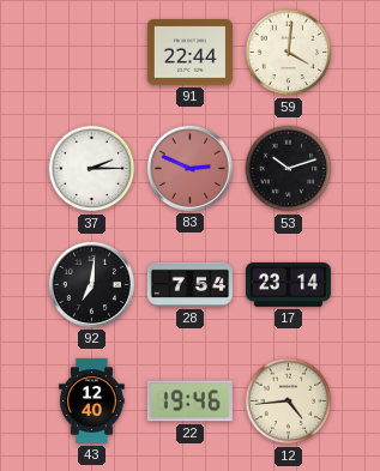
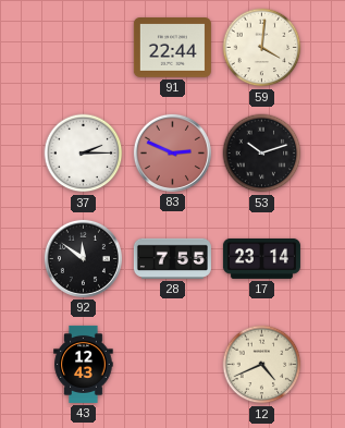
92: 7:01 -> 11:51 (83, 258)
28: 7:54 -> 7:55 (172, 258)
43: 12:40 -> 12:43 (84, 364)
22: 19:46 -> none (189, 401)
12: 4:44 -> 4:41 (262, 365)
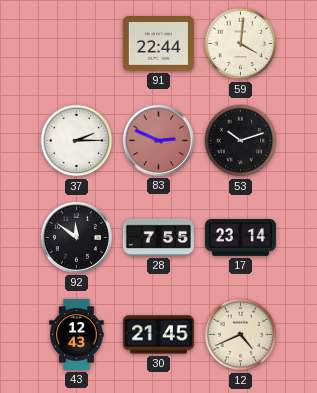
30: none -> 21:45 (158, 335)
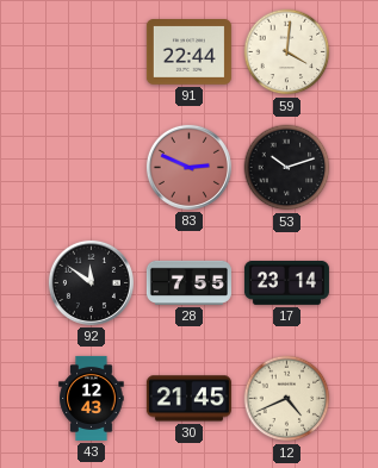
37: 2:15 -> none (77, 141)
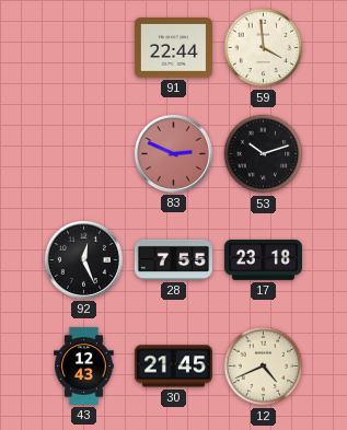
59: 4:01 -> 3:59 (264, 48)
92: 11:51 -> 12:26 (83, 259)
17: 23:14 -> 23:18 (263, 259)
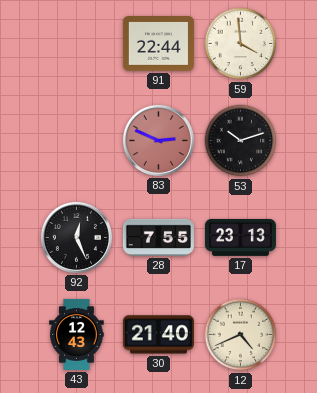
17: 23:18 -> 23:13 (240, 237)
30: 21:45 -> 21:40 (158, 335)
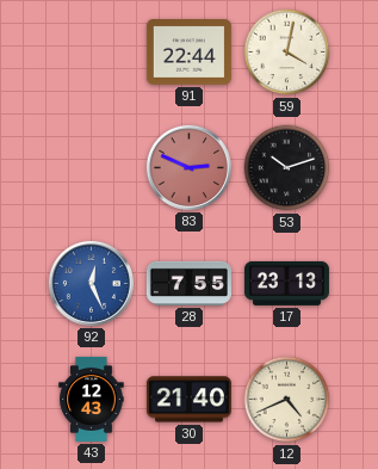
59: 3:59 -> 4:02 (287, 53)
92 dial: black -> blue (91, 283)
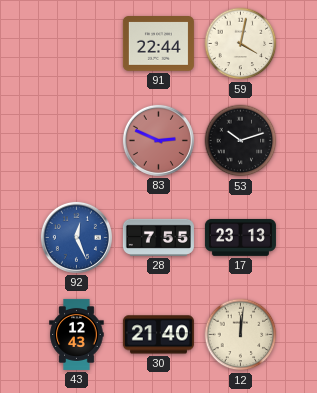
12: 4:41 -> 12:01 (241, 335)
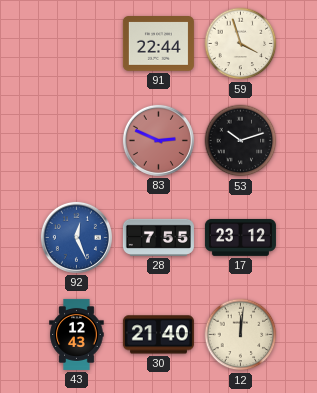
59: 4:02 -> 3:57 (241, 44)
17: 23:13 -> 23:12 (240, 237)
